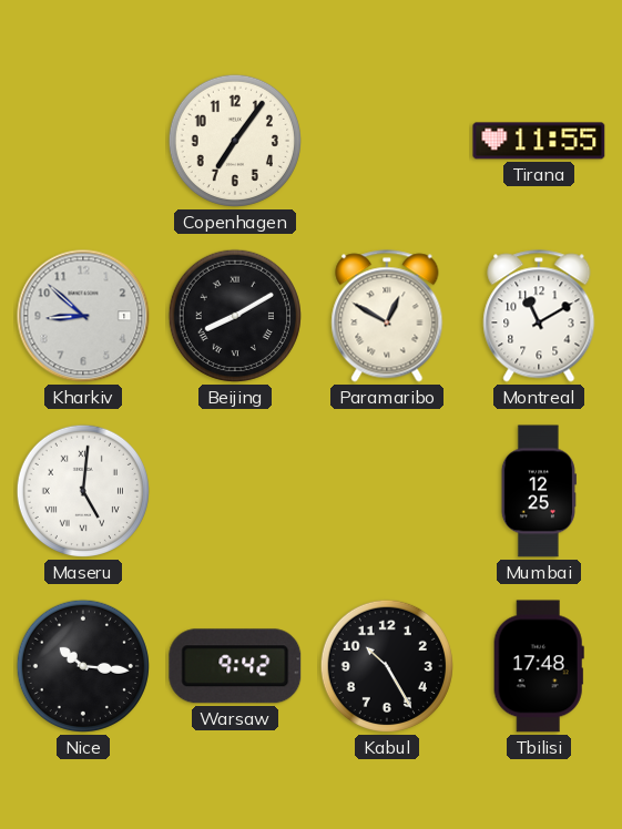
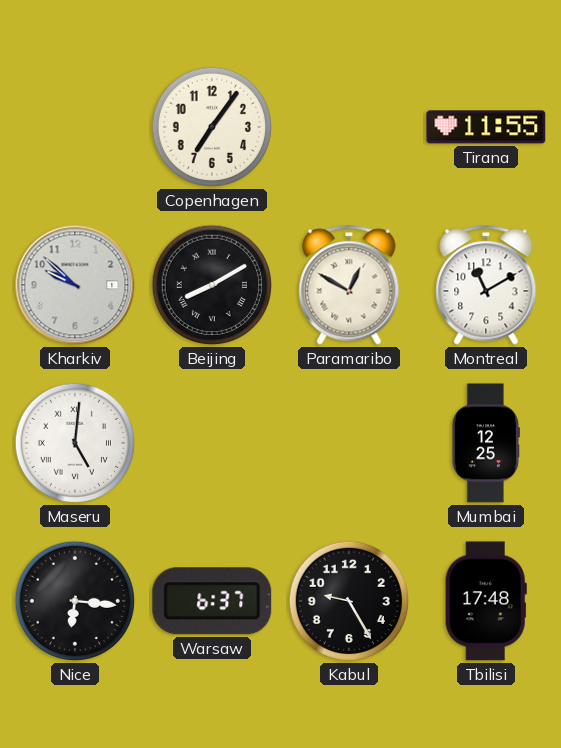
Kharkiv: 8:52 -> 9:52 (75, 285)
Nice: 10:16 -> 6:16 (75, 601)
Warsaw: 9:42 -> 6:37 (212, 601)
Kabul: 10:25 -> 9:25 (349, 601)
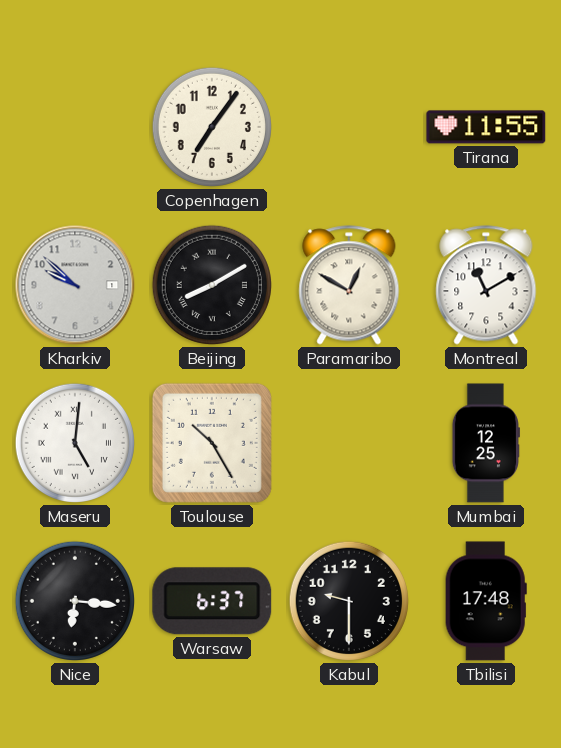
Toulouse: none -> 10:25 (212, 443)
Kabul: 9:25 -> 9:30 (349, 601)
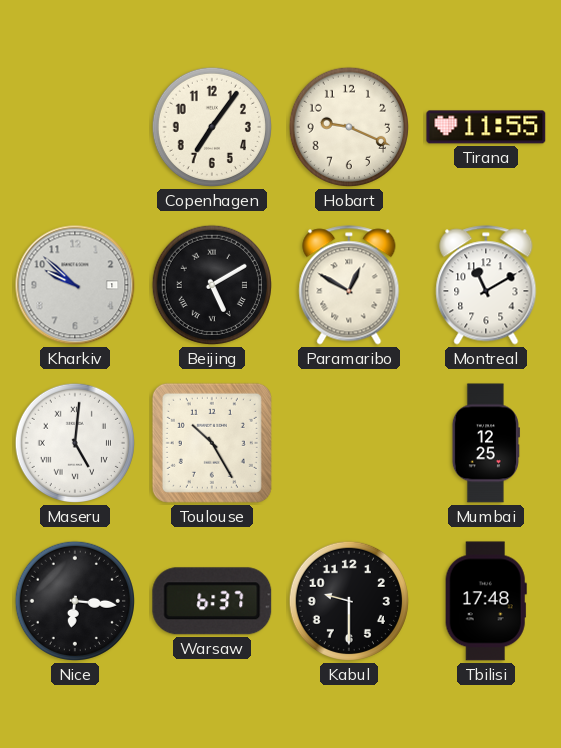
Hobart: none -> 9:19 (349, 127)
Beijing: 8:10 -> 5:10 (212, 285)
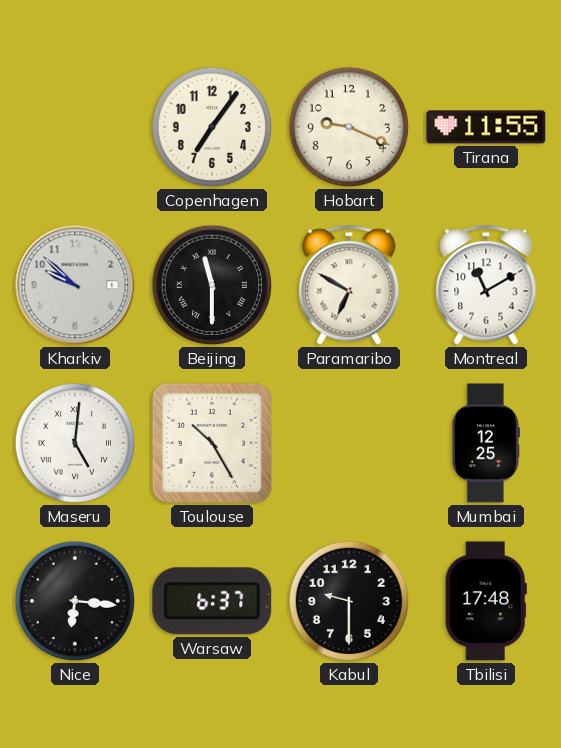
Beijing: 5:10 -> 11:30 (212, 285)
Paramaribo: 12:50 -> 6:50 (349, 285)
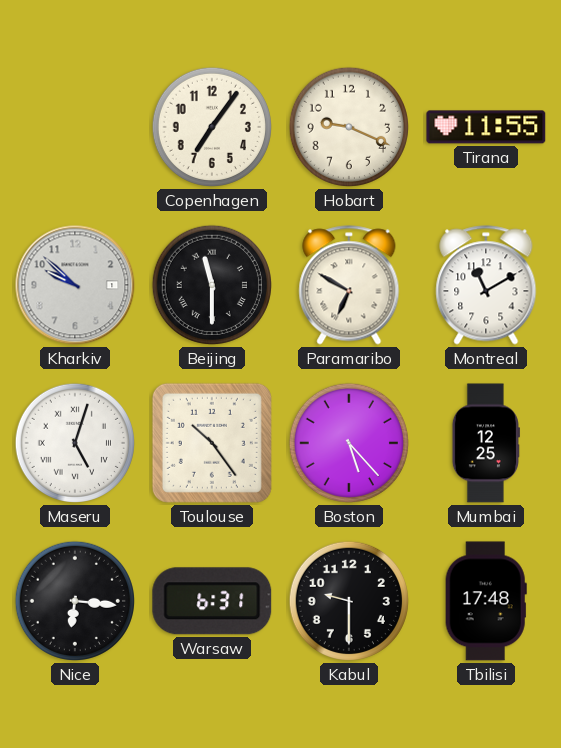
Maseru: 5:01 -> 5:03 (75, 443)
Toulouse: 10:25 -> 10:24 (212, 443)
Boston: none -> 5:23 (349, 443)
Warsaw: 6:37 -> 6:31 (212, 601)
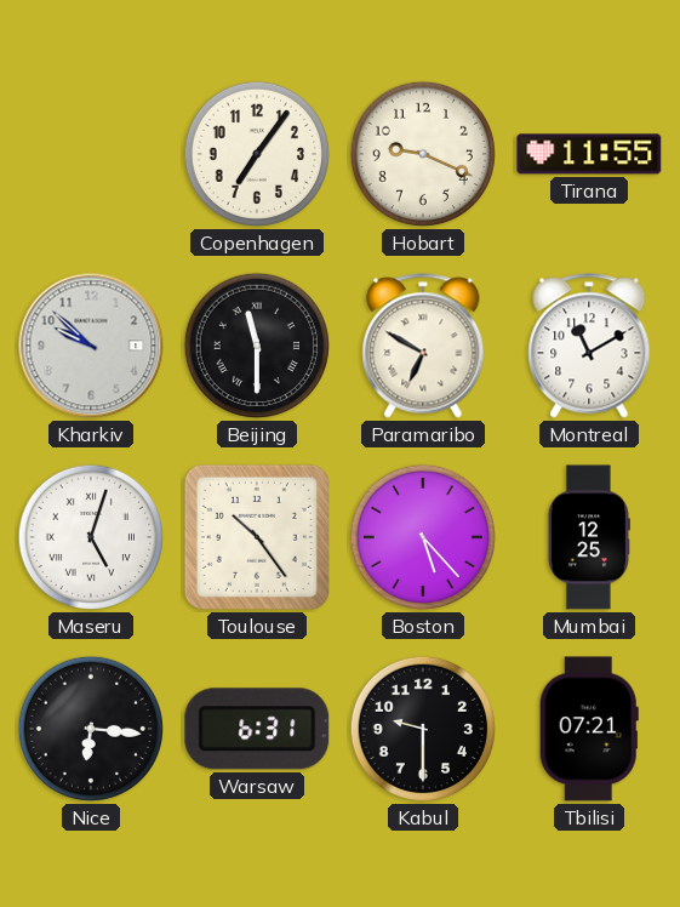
Tbilisi: 17:48 -> 07:21 (589, 729)
